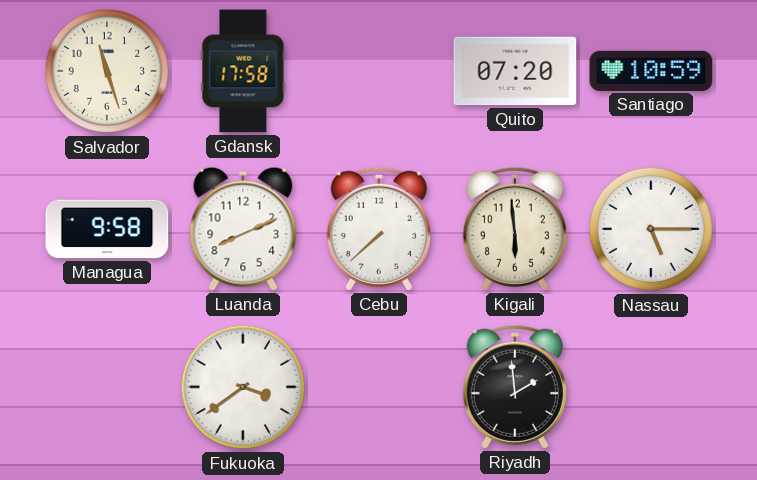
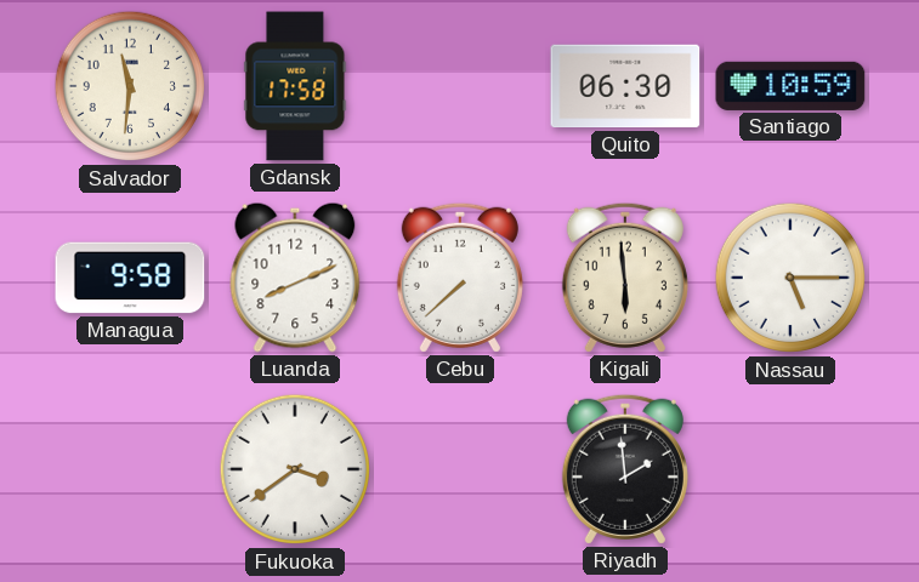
Salvador: 11:27 -> 11:31 (130, 86)
Quito: 07:20 -> 06:30 (625, 86)
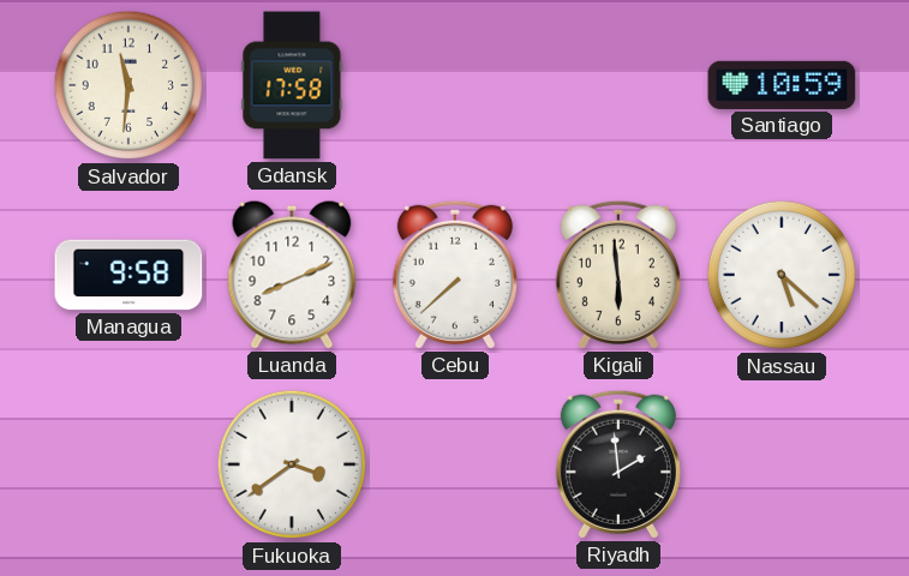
Quito: 06:30 -> none (625, 86)
Nassau: 5:15 -> 5:22 (782, 275)
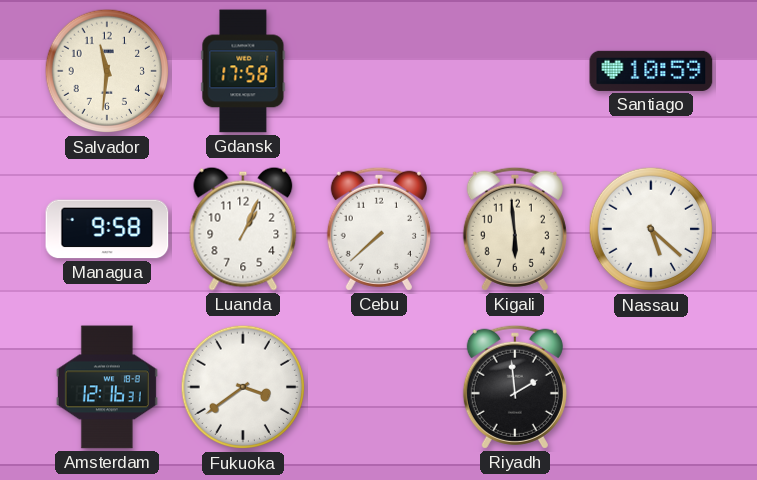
Luanda: 8:11 -> 1:04 (243, 229)
Amsterdam: none -> 12:16 (107, 387)
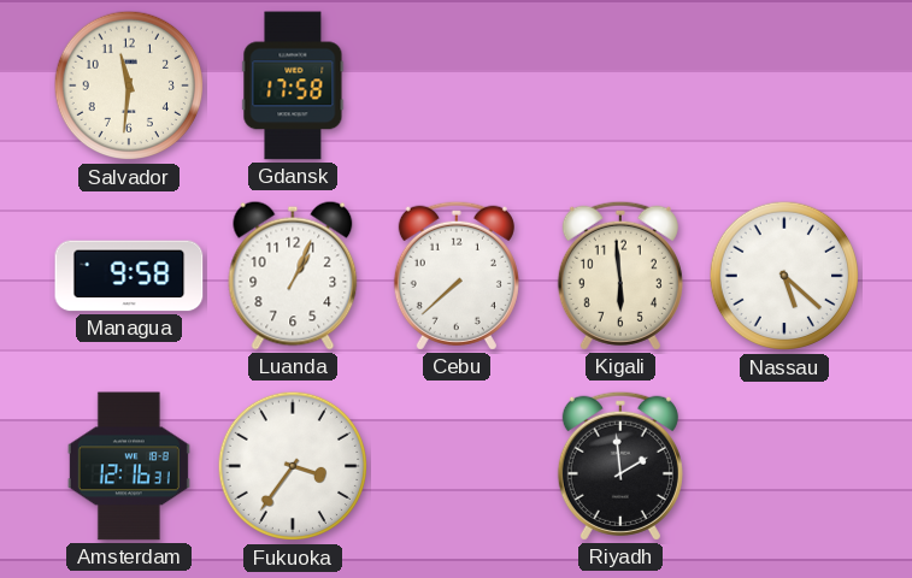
Santiago: 10:59 -> none (651, 71)
Fukuoka: 3:39 -> 3:36 (293, 466)
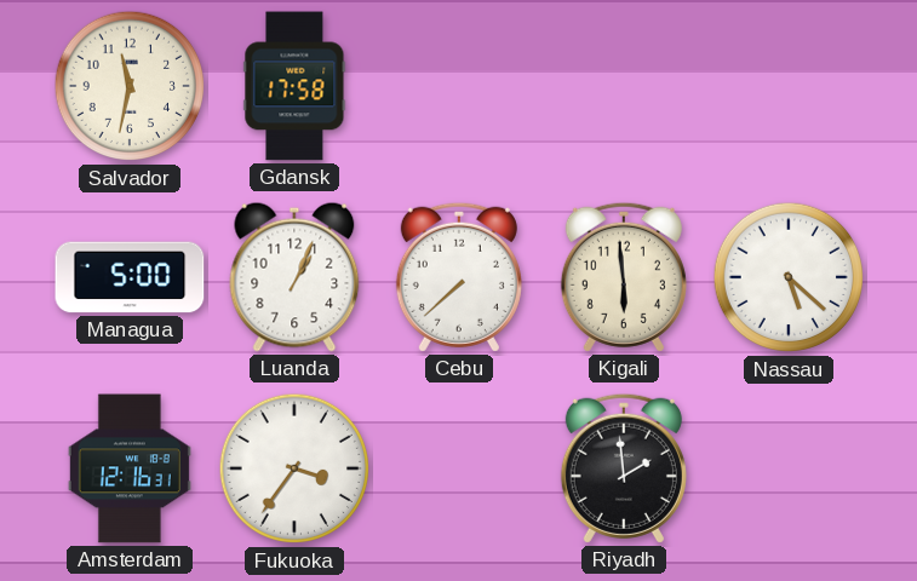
Salvador: 11:31 -> 11:32 (130, 86)
Managua: 9:58 -> 5:00 (130, 277)
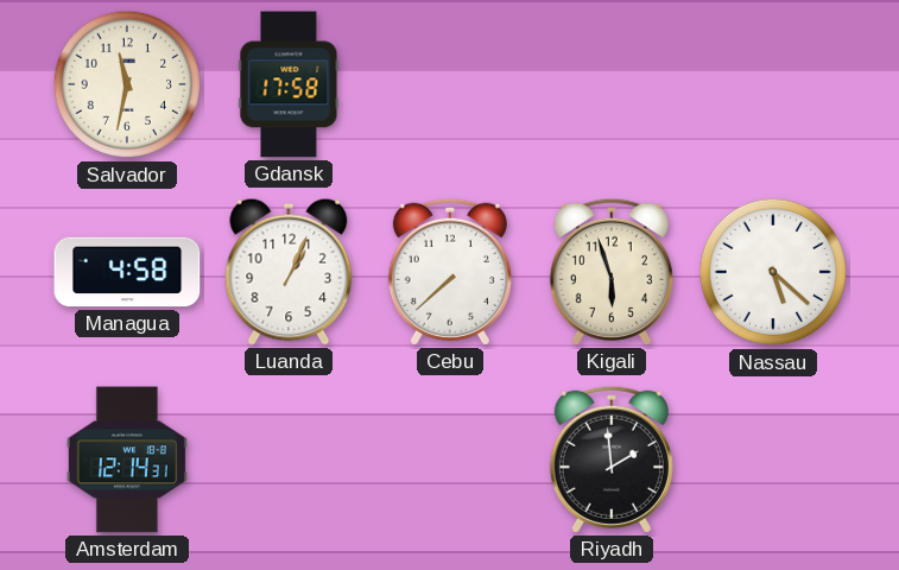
Managua: 5:00 -> 4:58 (127, 272)
Kigali: 5:59 -> 5:57 (612, 272)
Amsterdam: 12:16 -> 12:14 (127, 460)
Fukuoka: 3:36 -> none (294, 468)
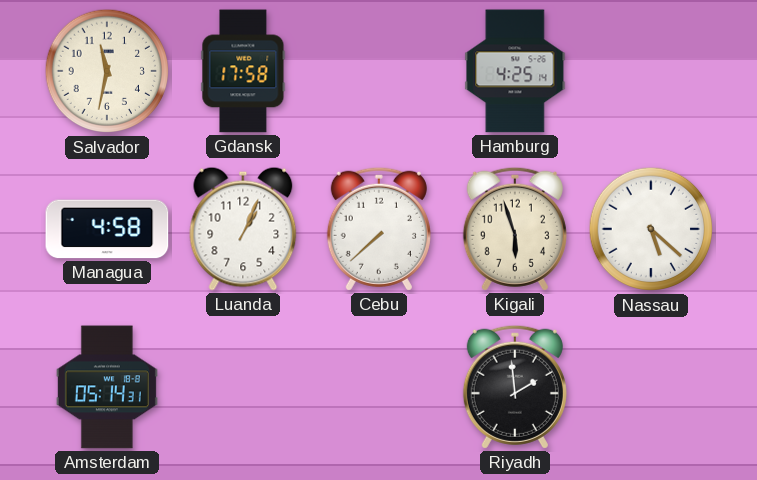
Hamburg: none -> 4:25 (515, 71)
Amsterdam: 12:14 -> 05:14 (107, 387)
